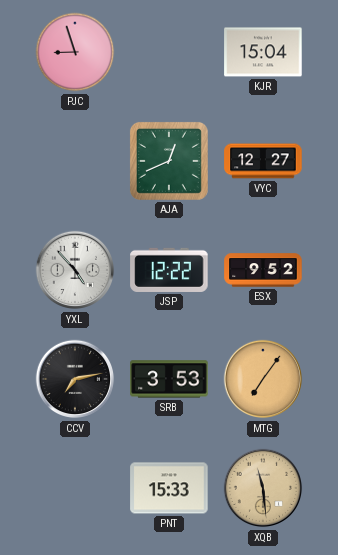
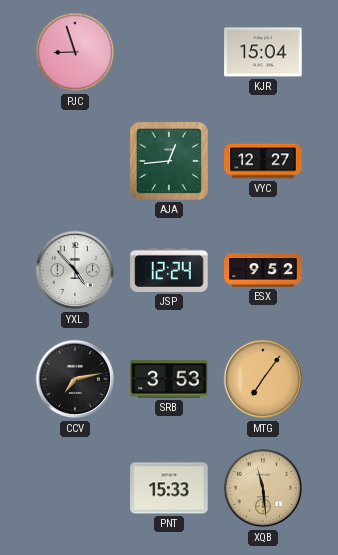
AJA: 12:41 -> 12:44 (169, 161)
JSP: 12:22 -> 12:24 (169, 270)
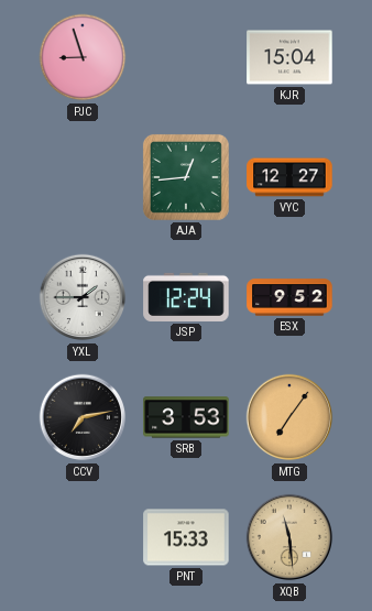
YXL: 4:53 -> 1:45 (83, 297)
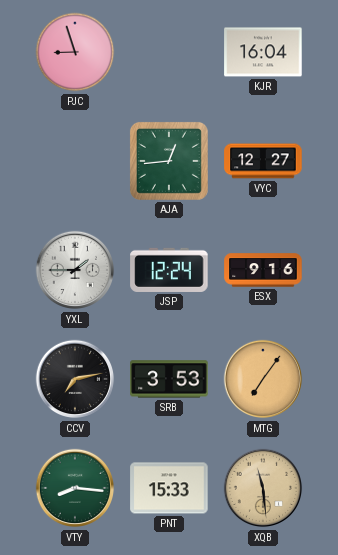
KJR: 15:04 -> 16:04 (263, 52)
ESX: 9:52 -> 9:16 (263, 270)
VTY: none -> 8:16 (75, 488)
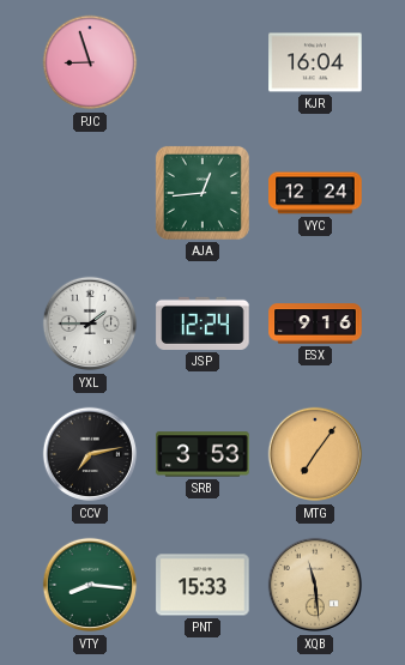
VYC: 12:27 -> 12:24 (315, 193)
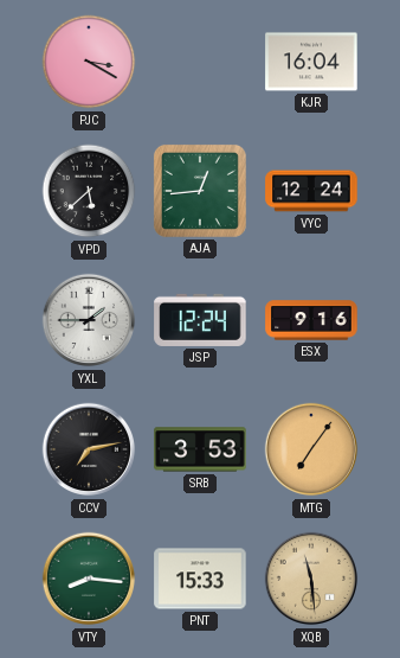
PJC: 8:57 -> 3:20 (89, 62)
VPD: none -> 5:38 (89, 191)
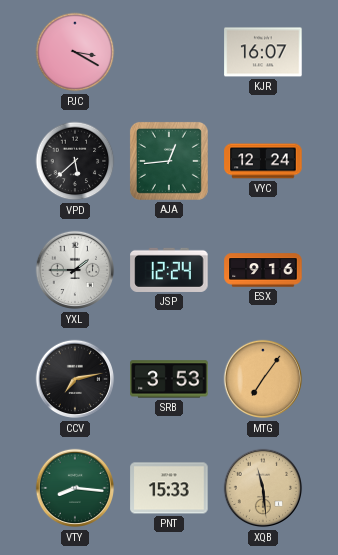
KJR: 16:04 -> 16:07 (263, 52)
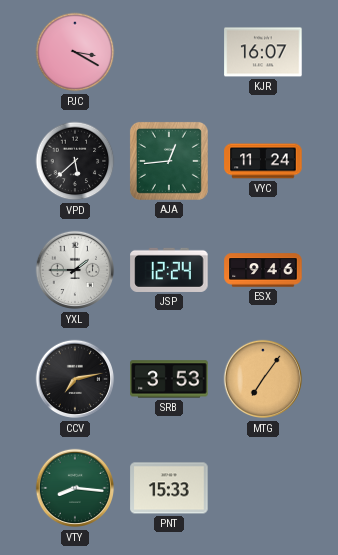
VYC: 12:24 -> 11:24 (263, 161)
ESX: 9:16 -> 9:46 (263, 270)
XQB: 11:29 -> none (263, 488)
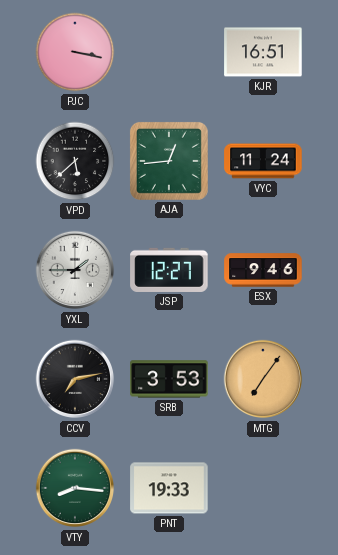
PJC: 3:20 -> 3:17 (75, 52)
KJR: 16:07 -> 16:51 (263, 52)
JSP: 12:24 -> 12:27 (169, 270)
PNT: 15:33 -> 19:33 (169, 488)
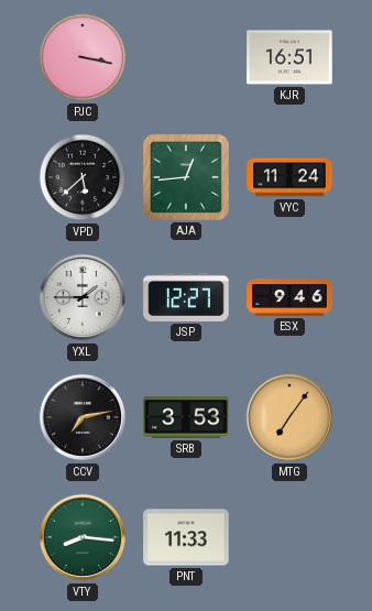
PNT: 19:33 -> 11:33 (186, 537)
